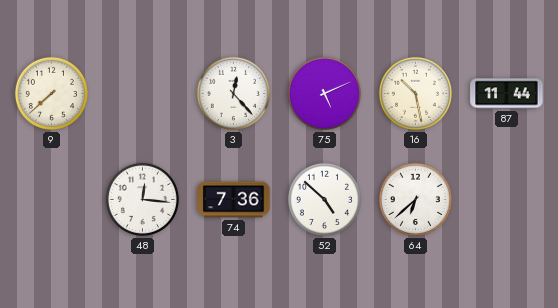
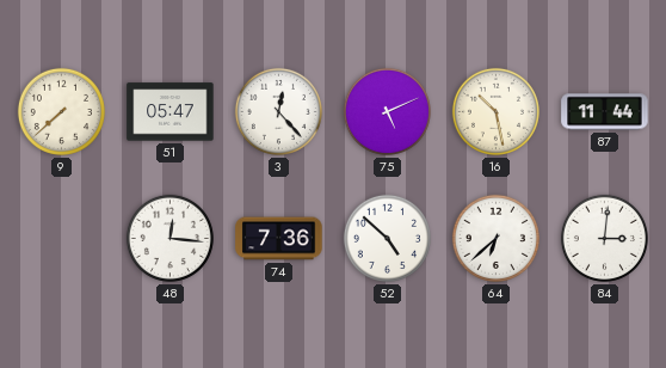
51: none -> 05:47 (171, 112)
84: none -> 3:01 (604, 238)
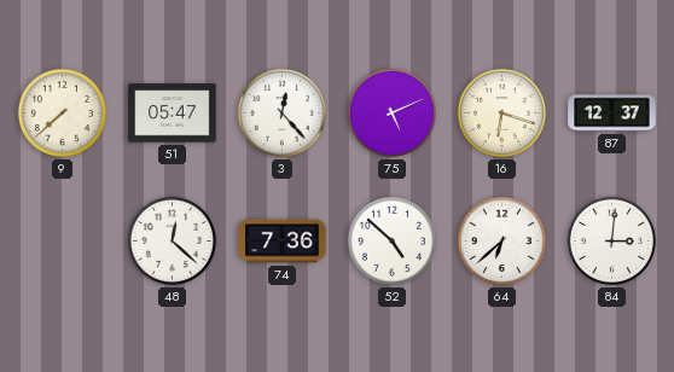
16: 10:28 -> 6:18 (501, 112)
87: 11:44 -> 12:37 (612, 114)
48: 12:16 -> 12:22 (172, 240)
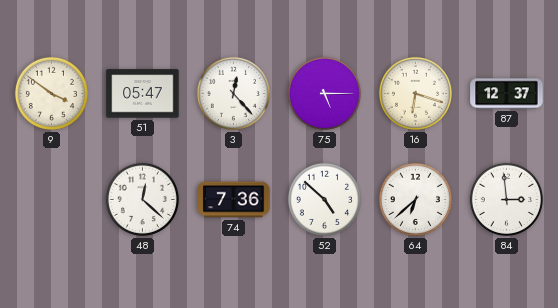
9: 7:38 -> 3:51 (51, 93)
75: 5:11 -> 5:15 (324, 93)
84: 3:01 -> 2:59 (506, 199)
